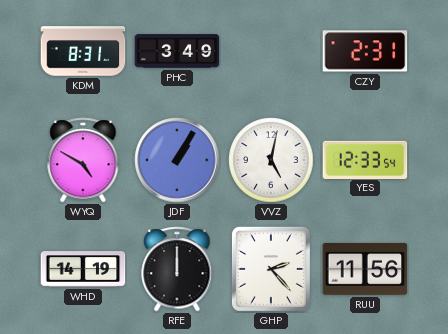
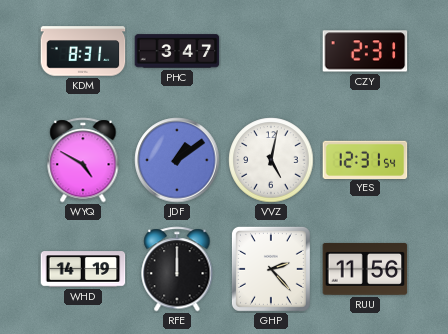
PHC: 3:49 -> 3:47 (177, 51)
JDF: 1:05 -> 1:09 (177, 160)
YES: 12:33 -> 12:31 (365, 159)
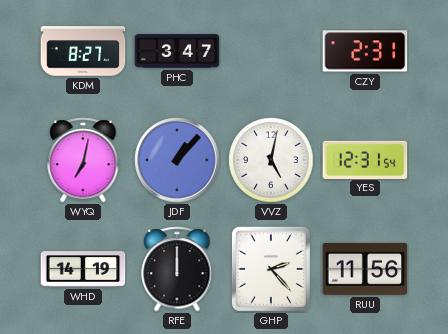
KDM: 8:31 -> 8:27 (83, 51)
WYQ: 4:50 -> 7:02 (83, 160)
JDF: 1:09 -> 1:07 (177, 160)
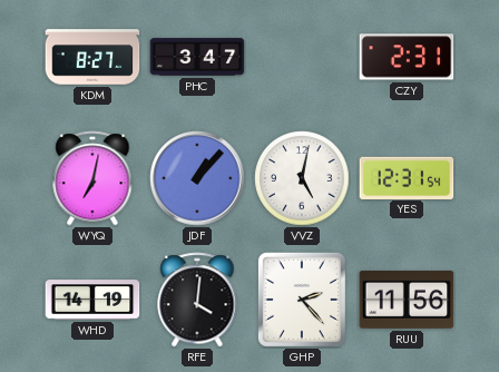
RFE: 12:00 -> 4:01 (197, 300)
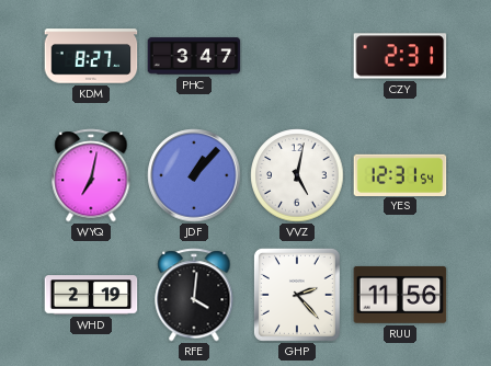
WHD: 14:19 -> 2:19 (91, 295)
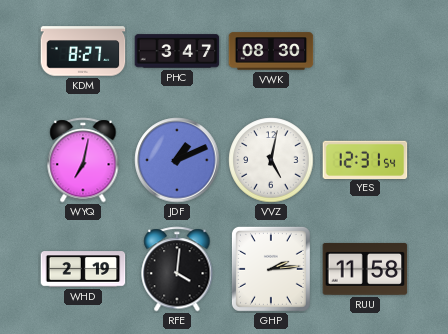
VWK: none -> 08:30 (271, 51)
CZY: 2:31 -> none (400, 56)
JDF: 1:07 -> 1:11 (177, 160)
GHP: 2:23 -> 2:14 (271, 269)
RUU: 11:56 -> 11:58 (365, 269)
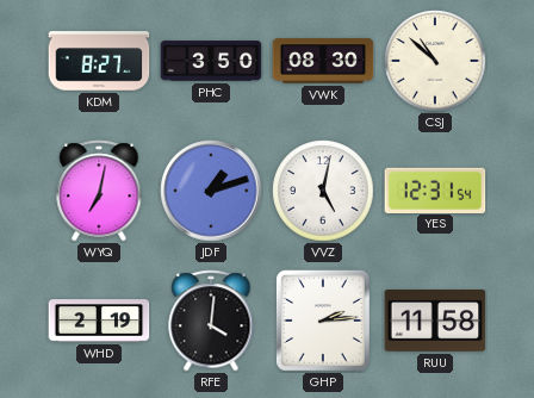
PHC: 3:47 -> 3:50 (211, 61)
CSJ: none -> 10:52 (435, 61)
JDF: 1:11 -> 1:12 (211, 191)
